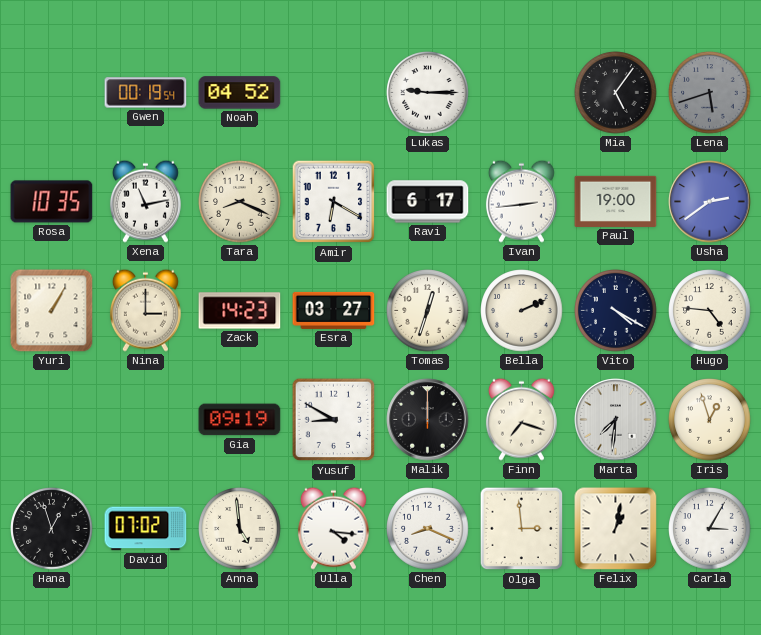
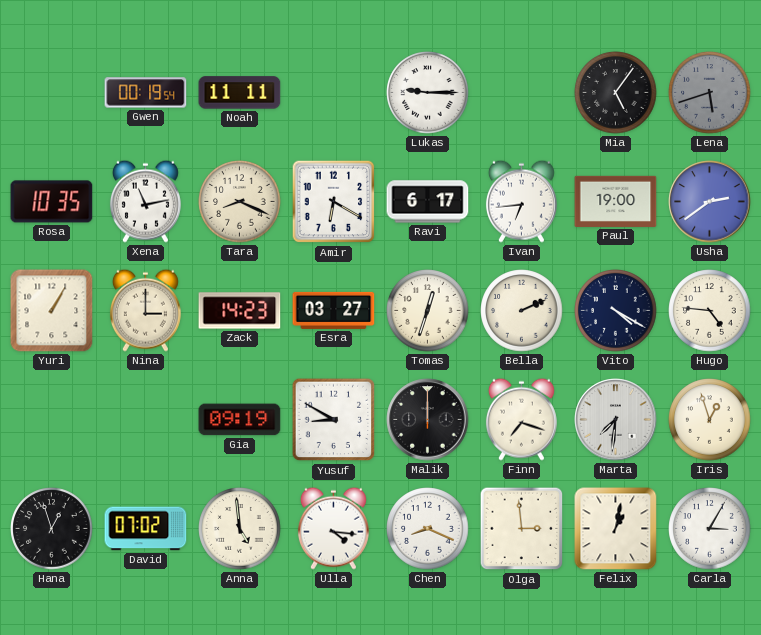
Noah: 04:52 -> 11:11 (240, 93)
Ivan: 2:44 -> 6:44 (521, 201)
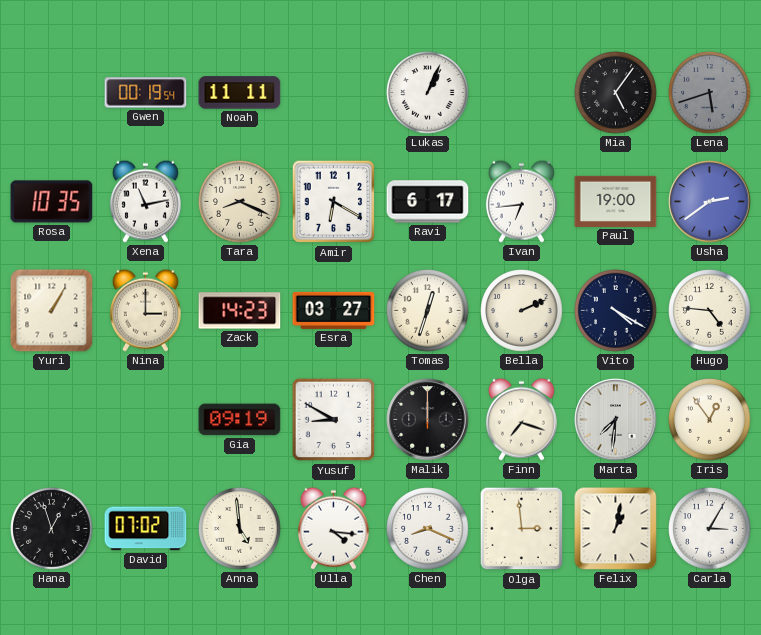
Lukas: 9:15 -> 1:04 (428, 93)
Iris: 12:57 -> 12:54 (710, 420)
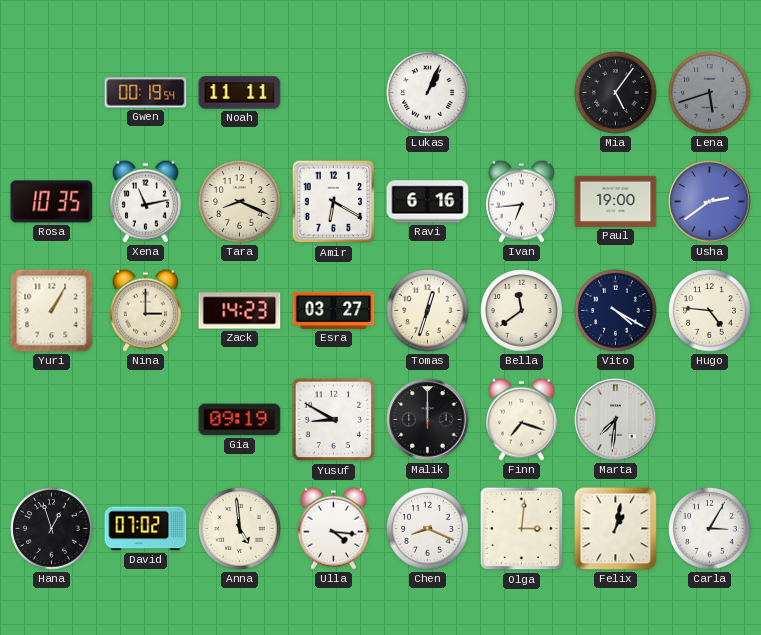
Ravi: 6:17 -> 6:16 (428, 202)
Bella: 2:11 -> 11:39 (522, 311)
Iris: 12:54 -> none (710, 420)
Olga: 2:59 -> 3:01 (522, 529)
